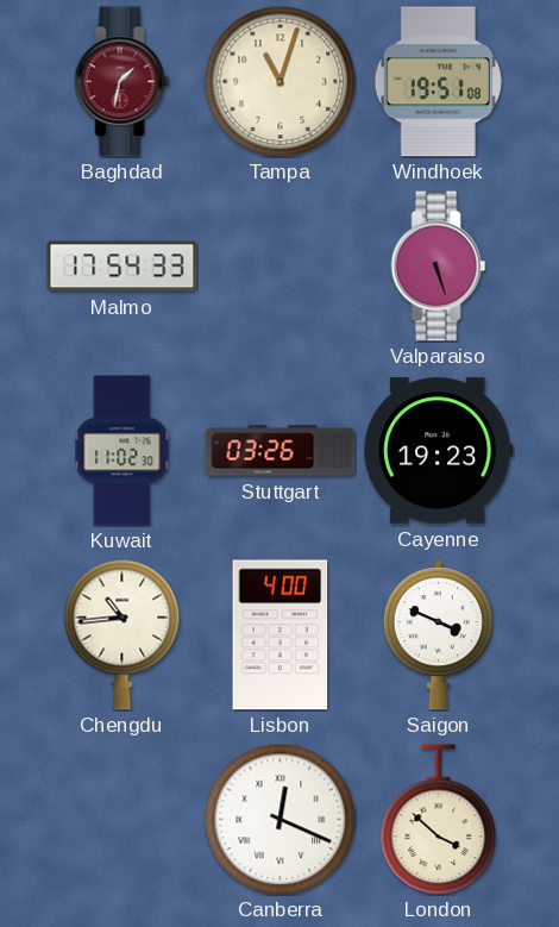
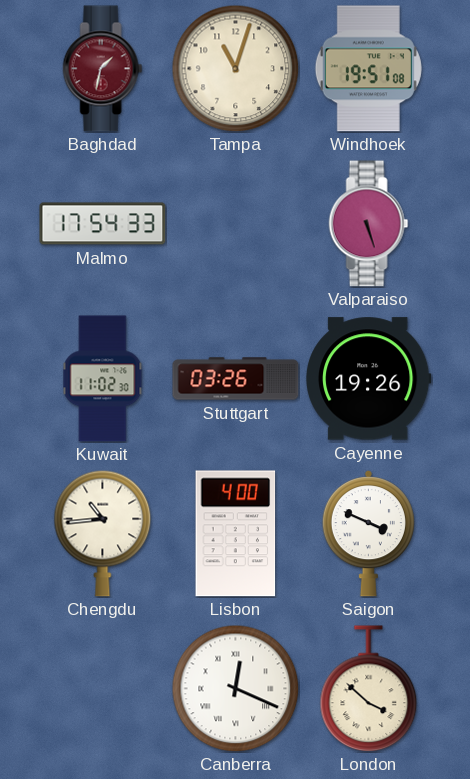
Cayenne: 19:23 -> 19:26 (369, 379)
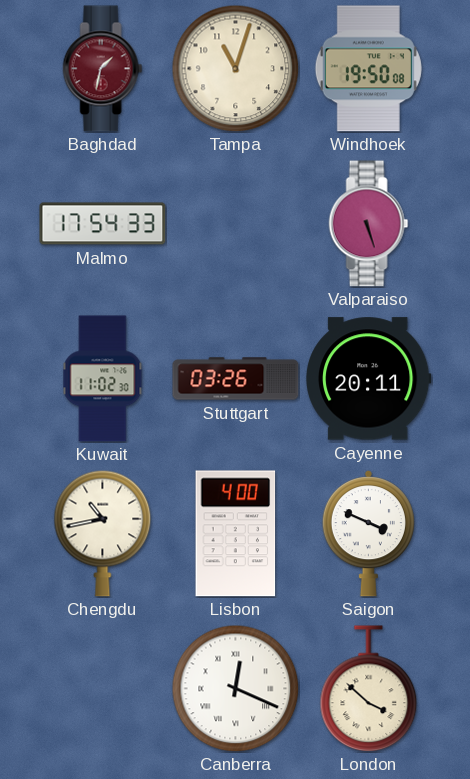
Windhoek: 19:51 -> 19:50 (368, 69)
Cayenne: 19:26 -> 20:11 (369, 379)
Chengdu: 10:44 -> 10:43 (103, 533)
